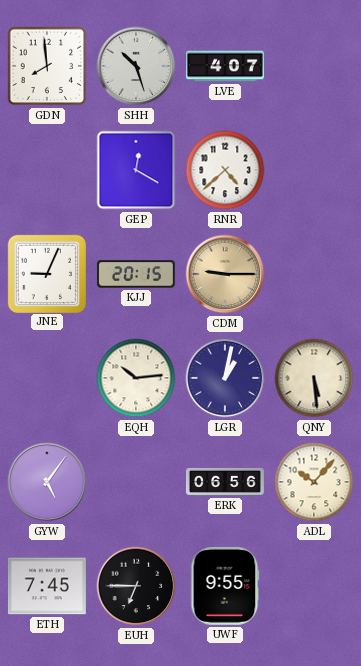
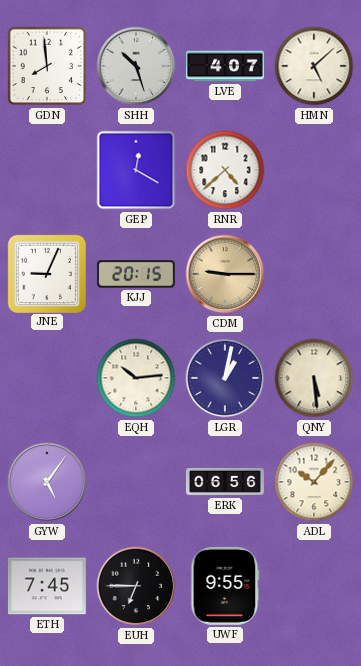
HMN: none -> 5:08 (314, 66)
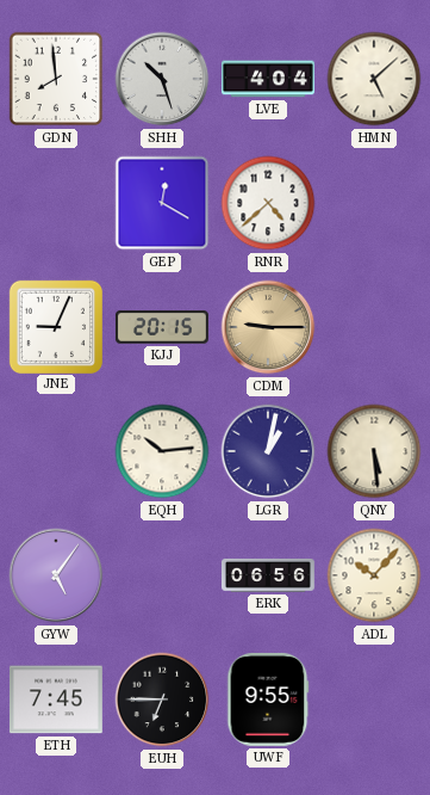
LVE: 4:07 -> 4:04 (269, 79)
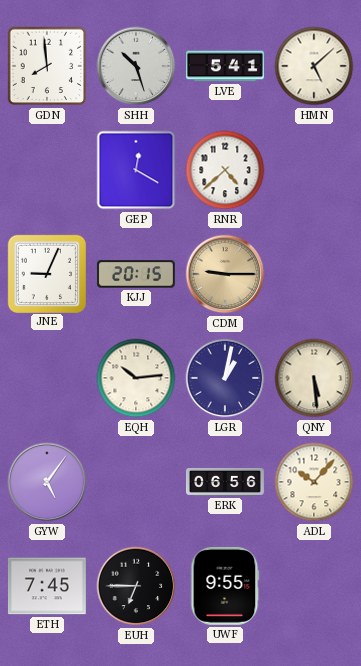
LVE: 4:04 -> 5:41 (226, 66)
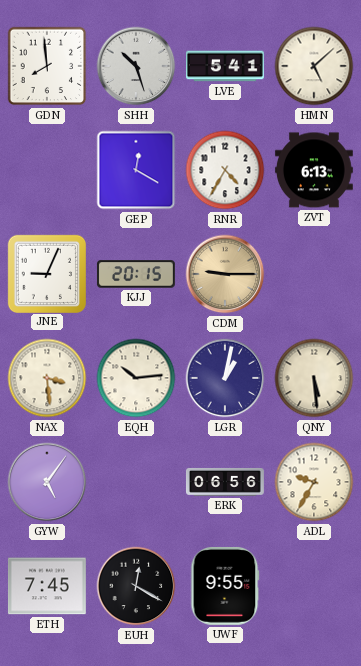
RNR: 4:38 -> 4:35 (225, 170)
ZVT: none -> 6:13 (314, 170)
NAX: none -> 3:29 (47, 378)
ADL: 10:07 -> 9:35 (314, 482)
EUH: 6:45 -> 12:20 (136, 586)
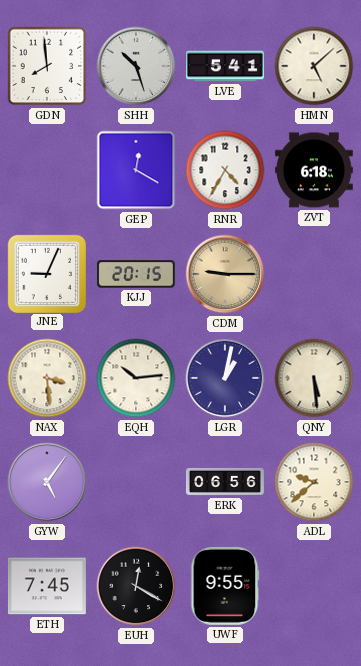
ZVT: 6:13 -> 6:18 (314, 170)
ADL: 9:35 -> 9:38 (314, 482)
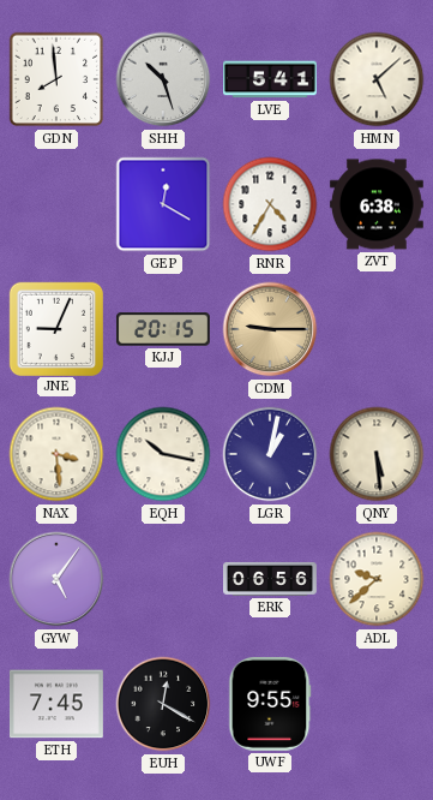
ZVT: 6:18 -> 6:38 (377, 204)
EQH: 10:14 -> 10:17 (163, 454)
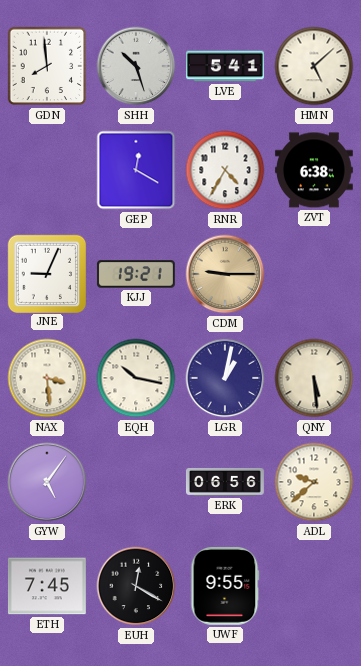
KJJ: 20:15 -> 19:21 (136, 274)
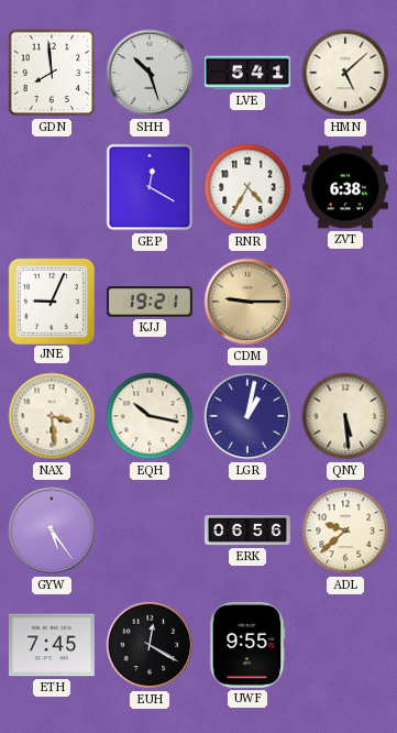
GYW: 5:06 -> 5:24 (52, 530)
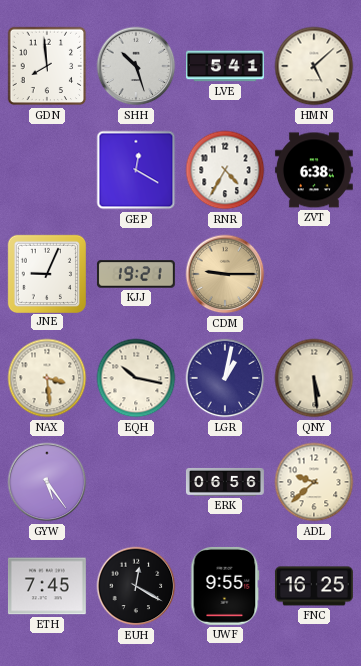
FNC: none -> 16:25 (314, 586)
